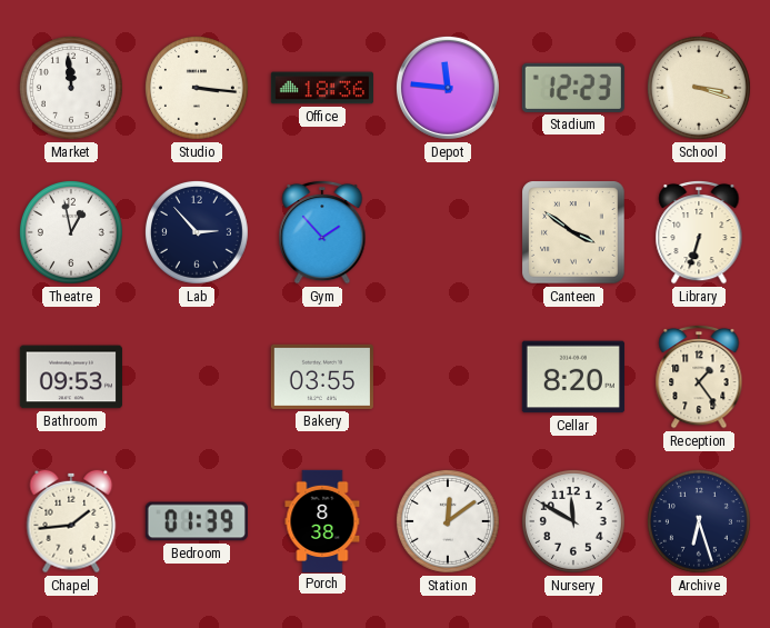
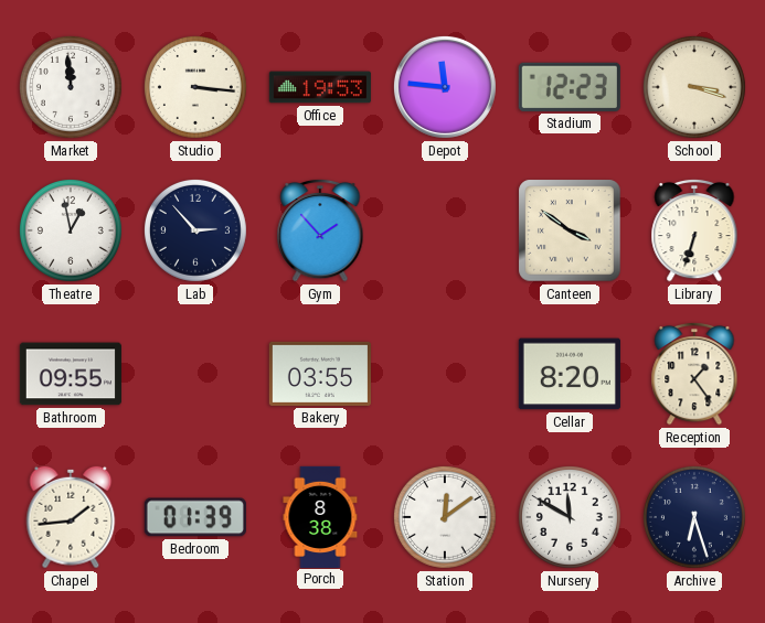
Office: 18:36 -> 19:53 (319, 87)
Bathroom: 09:53 -> 09:55 (71, 374)
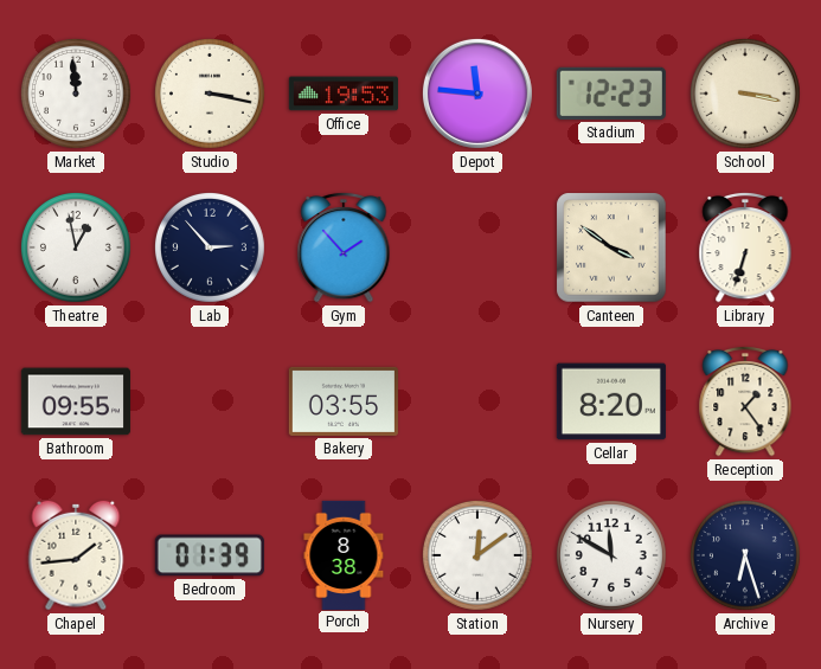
Studio: 3:16 -> 3:17 (210, 94)
School: 3:18 -> 3:17 (745, 94)
